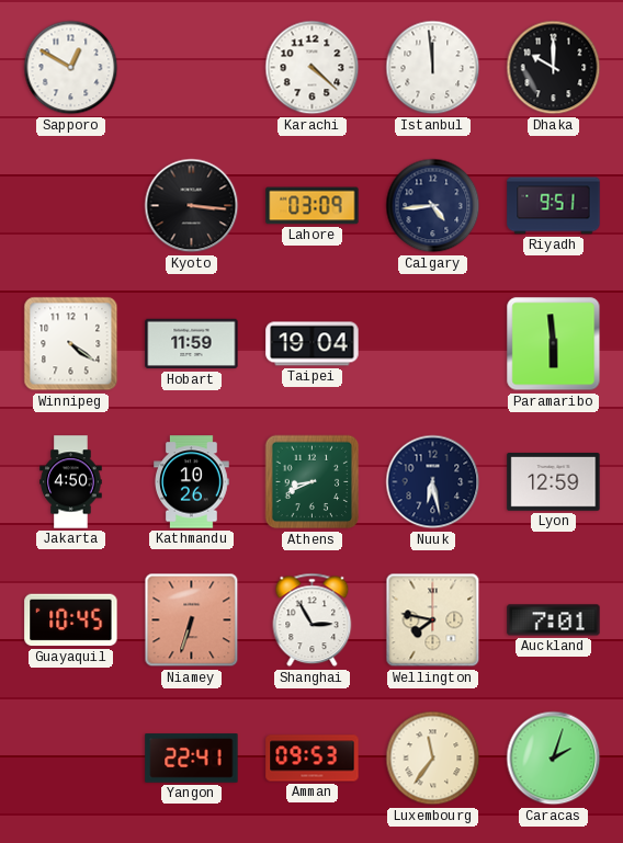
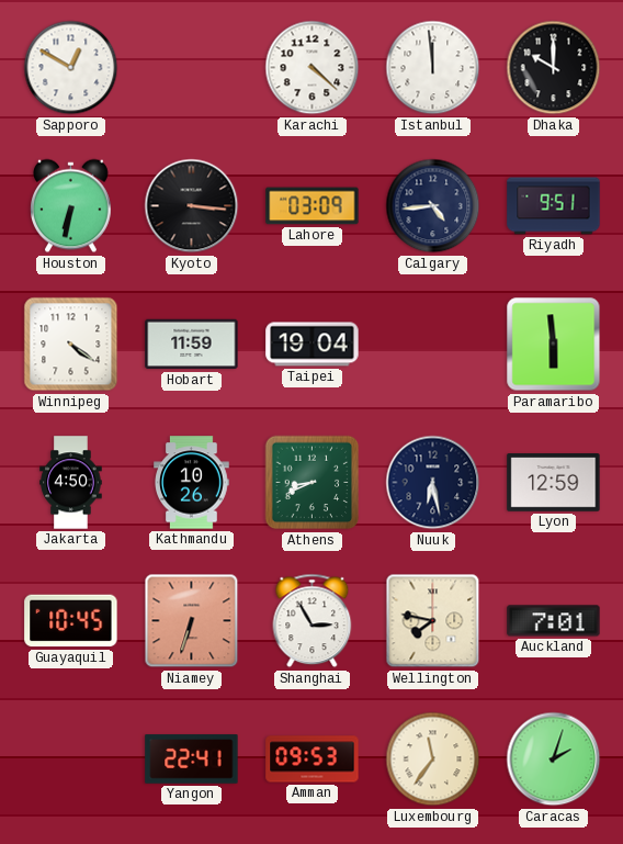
Houston: none -> 6:32 (71, 206)
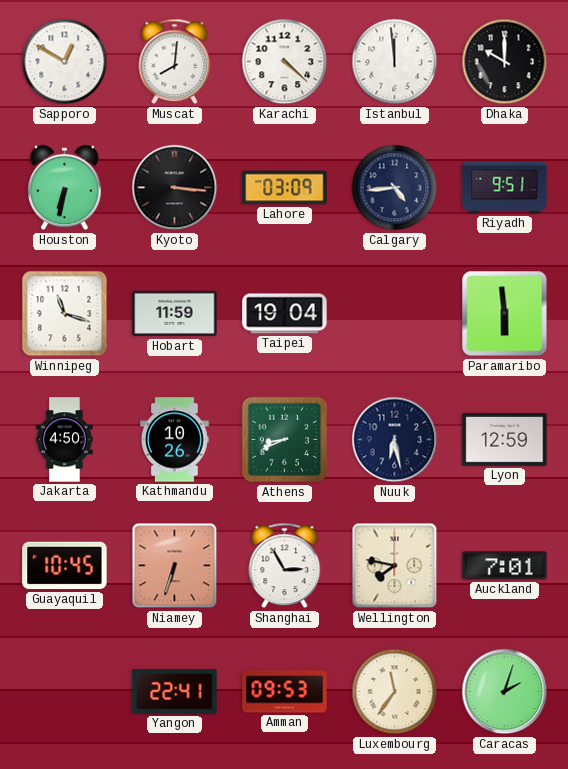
Muscat: none -> 8:01 (175, 62)
Winnipeg: 4:21 -> 11:18 (65, 314)
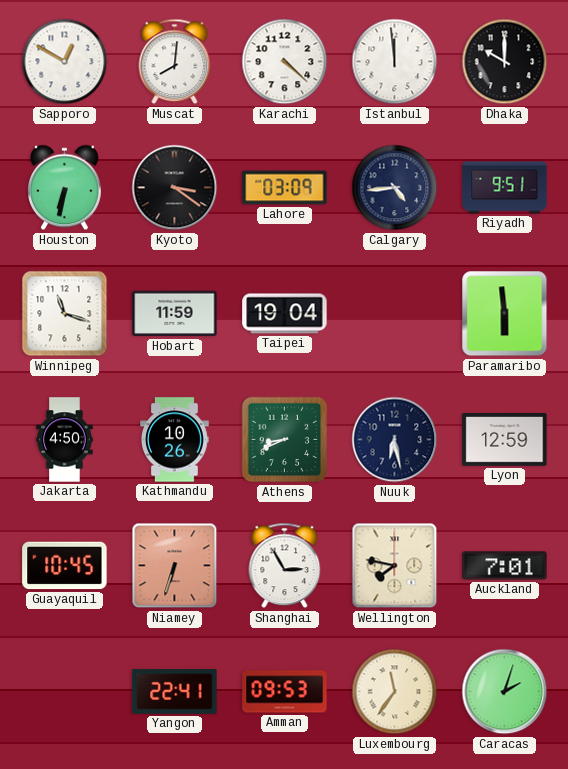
Kyoto: 3:16 -> 3:21 (175, 188)
